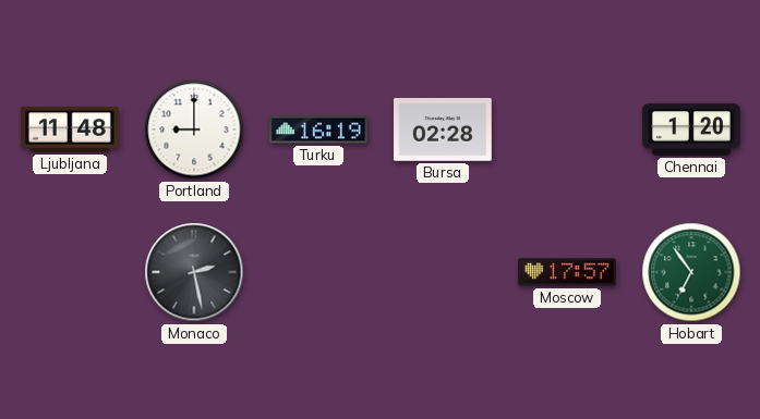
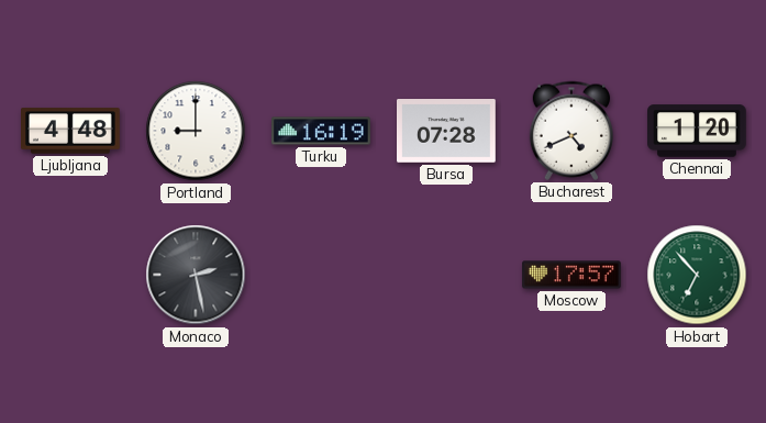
Ljubljana: 11:48 -> 4:48 (71, 131)
Bursa: 02:28 -> 07:28 (447, 132)
Bucharest: none -> 4:41 (570, 131)
Hobart: 6:54 -> 6:53 (697, 275)
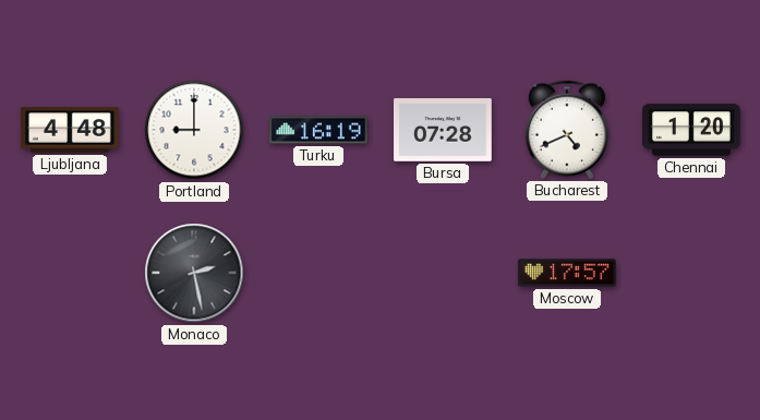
Hobart: 6:53 -> none (697, 275)
